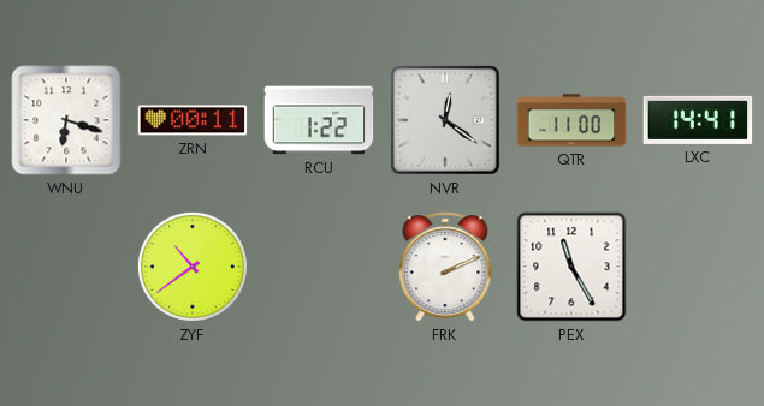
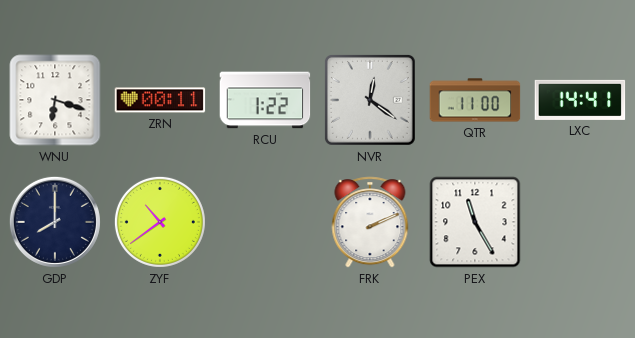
GDP: none -> 8:00 (55, 222)
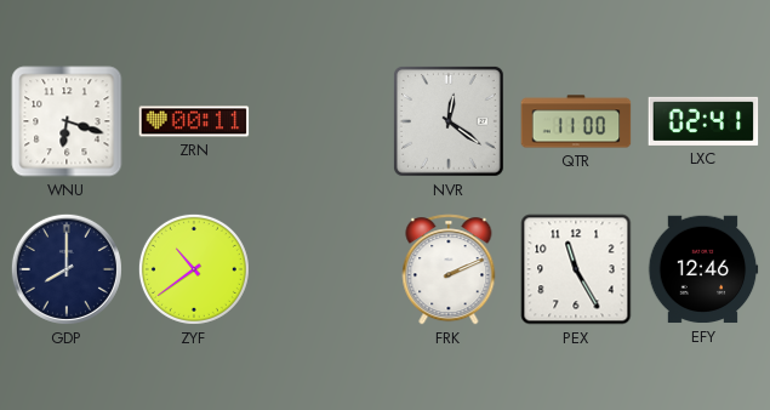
RCU: 1:22 -> none (265, 100)
LXC: 14:41 -> 02:41 (703, 121)
EFY: none -> 12:46 (703, 269)
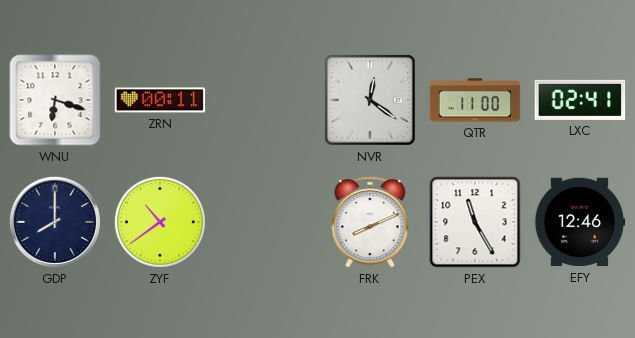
FRK: 2:11 -> 8:11 (370, 222)
